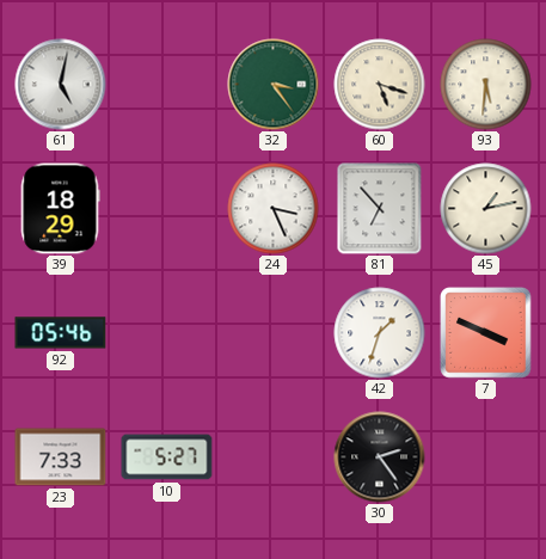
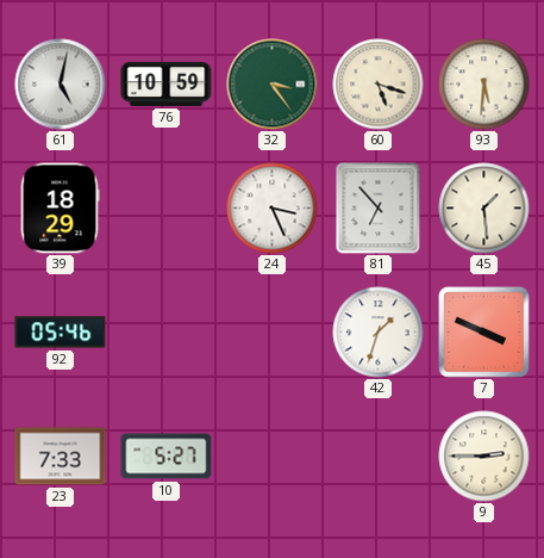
76: none -> 10:59 (167, 83)
45: 1:13 -> 1:29 (484, 209)
30: 2:24 -> none (380, 457)
9: none -> 2:45 (484, 457)
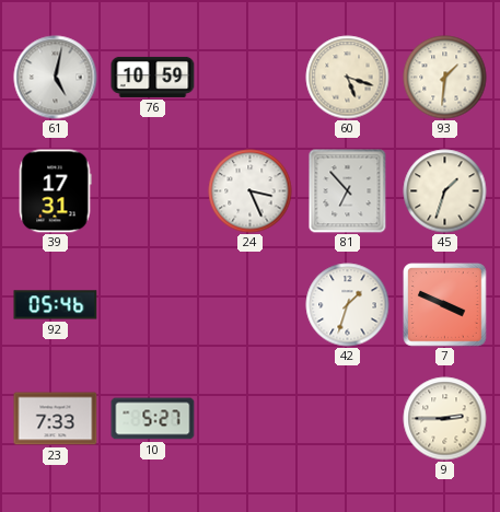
32: 3:24 -> none (273, 85)
93: 5:31 -> 1:31 (445, 78)
39: 18:29 -> 17:31 (55, 191)
45: 1:29 -> 1:33 (445, 191)
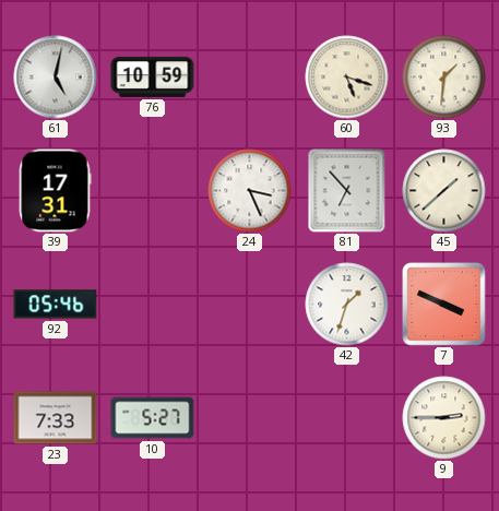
45: 1:33 -> 1:38 (444, 191)
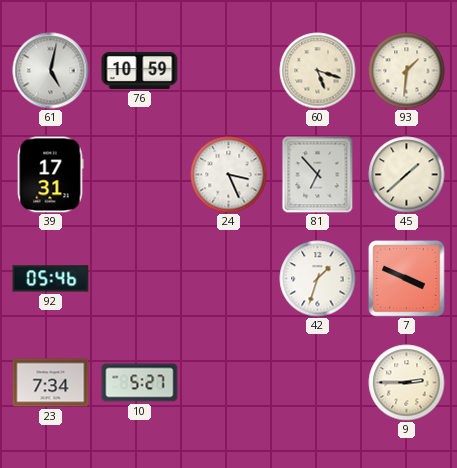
23: 7:33 -> 7:34 (51, 383)
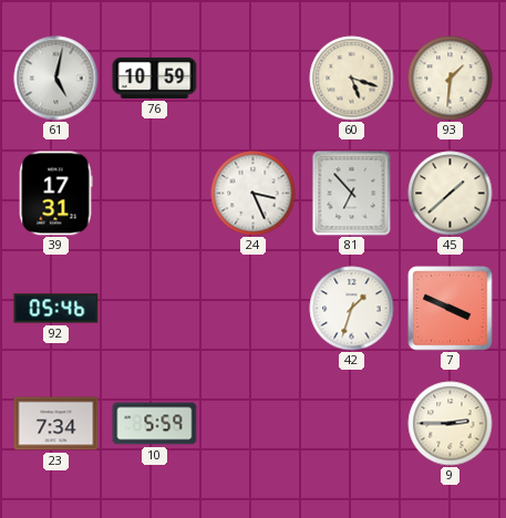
10: 5:27 -> 5:59 (155, 424)
